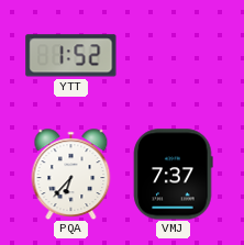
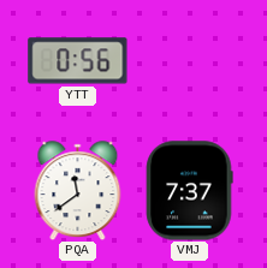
YTT: 1:52 -> 0:56 (78, 61)
PQA: 6:37 -> 11:39 (78, 191)
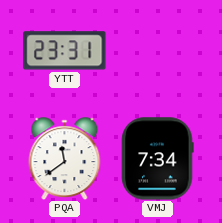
YTT: 0:56 -> 23:31 (65, 51)
VMJ: 7:37 -> 7:34 (158, 159)
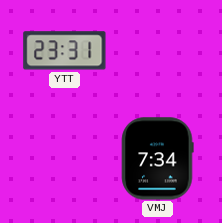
PQA: 11:39 -> none (65, 159)
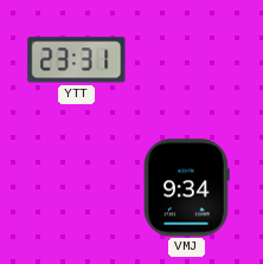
VMJ: 7:34 -> 9:34 (187, 188)
